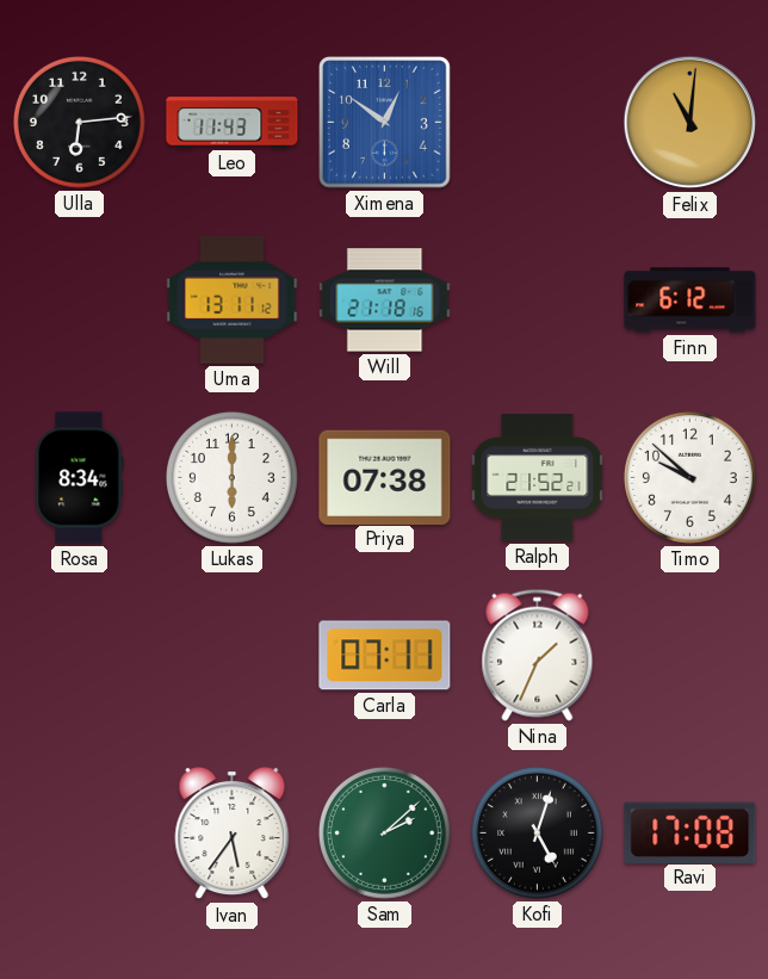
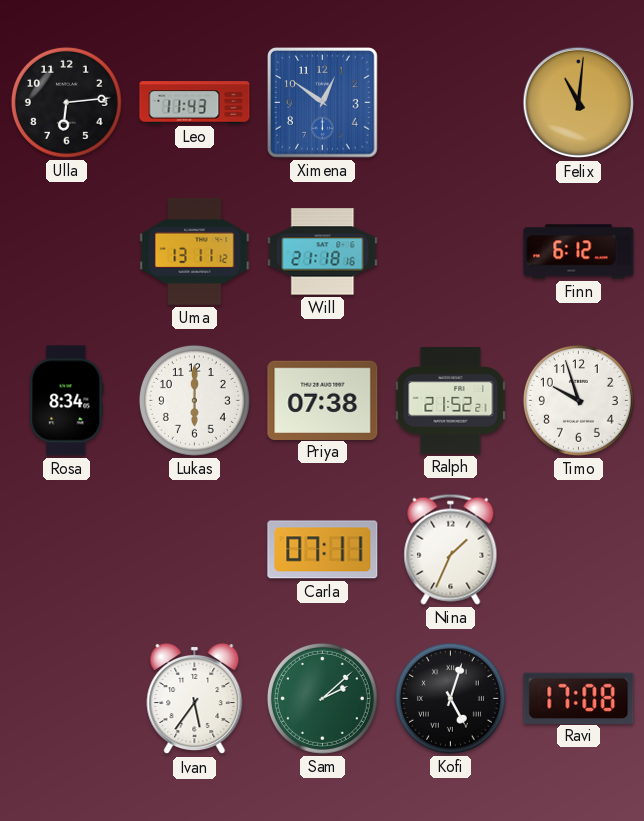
Timo: 9:52 -> 9:57 (578, 400)
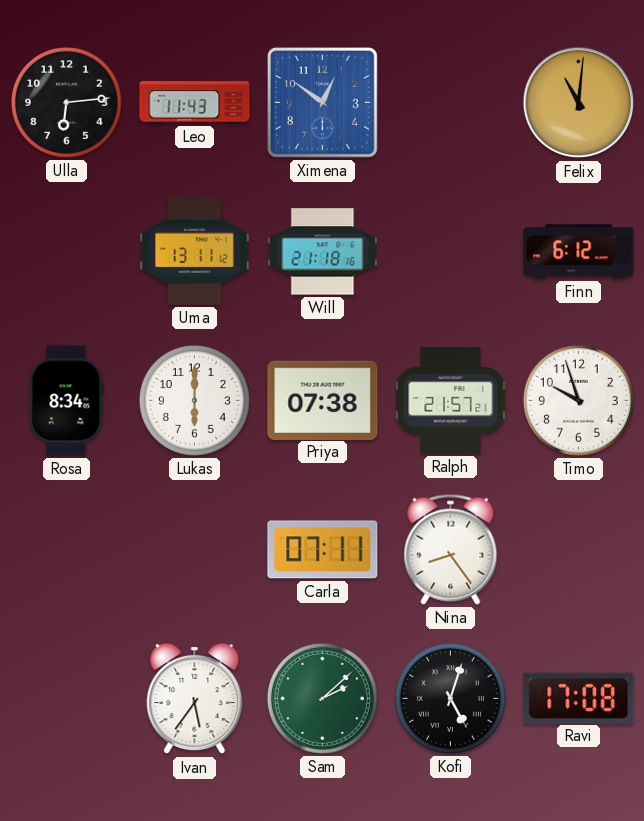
Ralph: 21:52 -> 21:57 (451, 401)
Nina: 1:34 -> 8:24 (451, 549)
